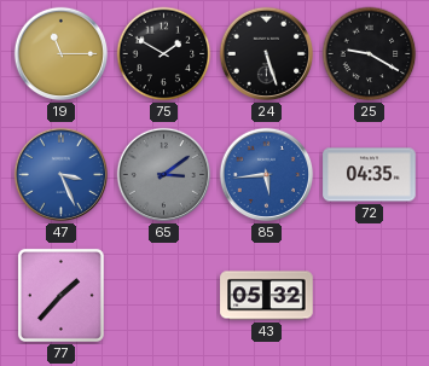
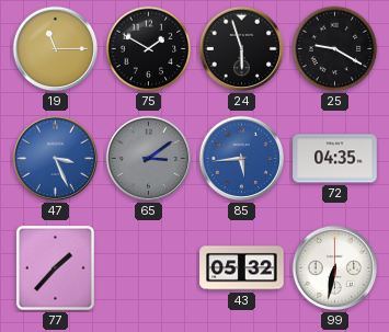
24: 5:27 -> 5:57 (242, 49)
99: none -> 6:32 (335, 268)
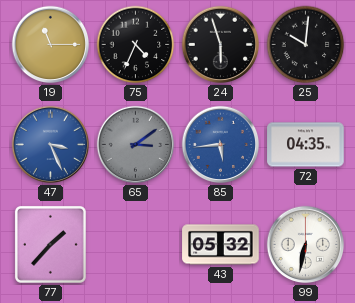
75: 1:50 -> 4:34 (136, 45)
25: 9:20 -> 10:01 (306, 45)
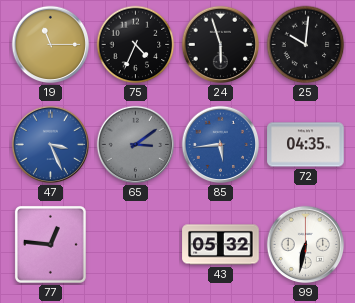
77: 1:37 -> 12:46 (50, 244)
